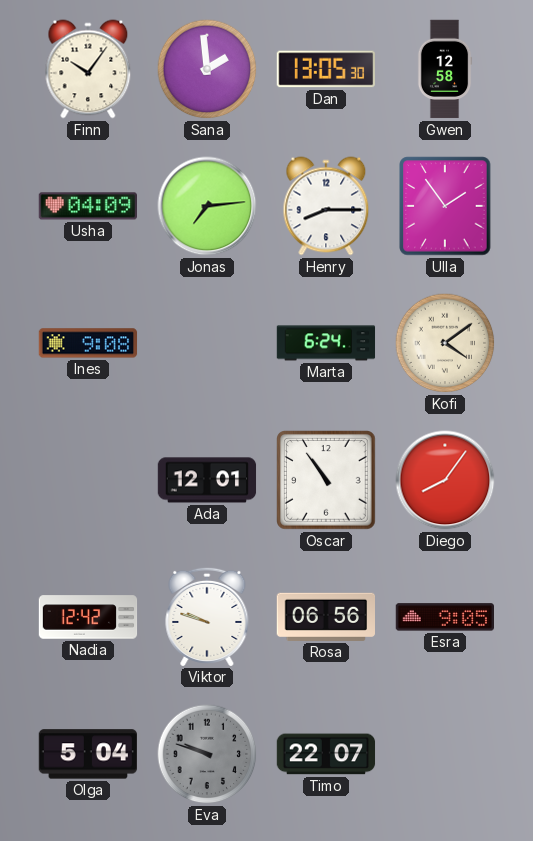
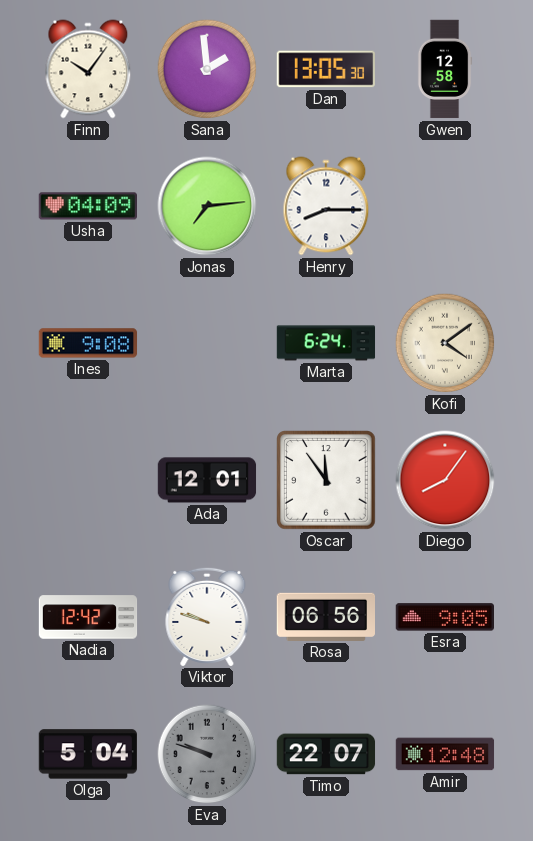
Ulla: 1:54 -> none (445, 206)
Oscar: 10:54 -> 11:54 (327, 481)
Amir: none -> 12:48 (445, 754)
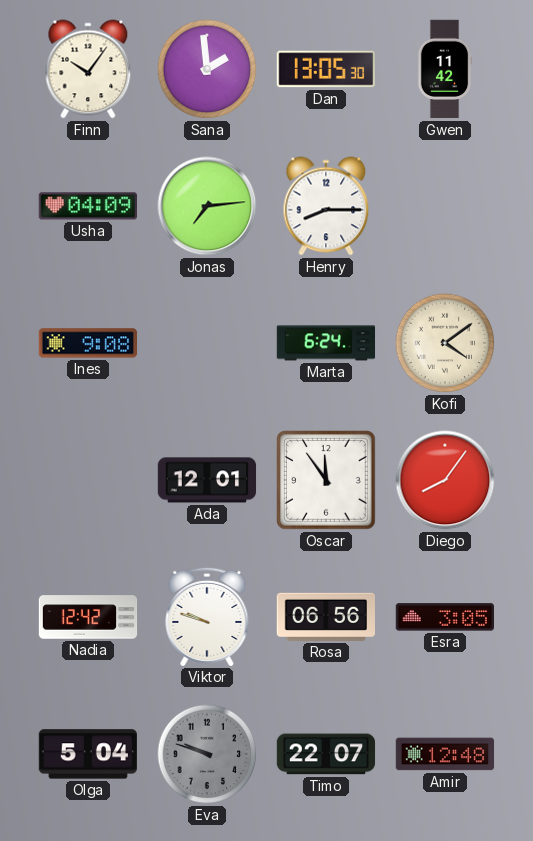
Gwen: 12:58 -> 11:42 (445, 69)
Esra: 9:05 -> 3:05 (444, 617)
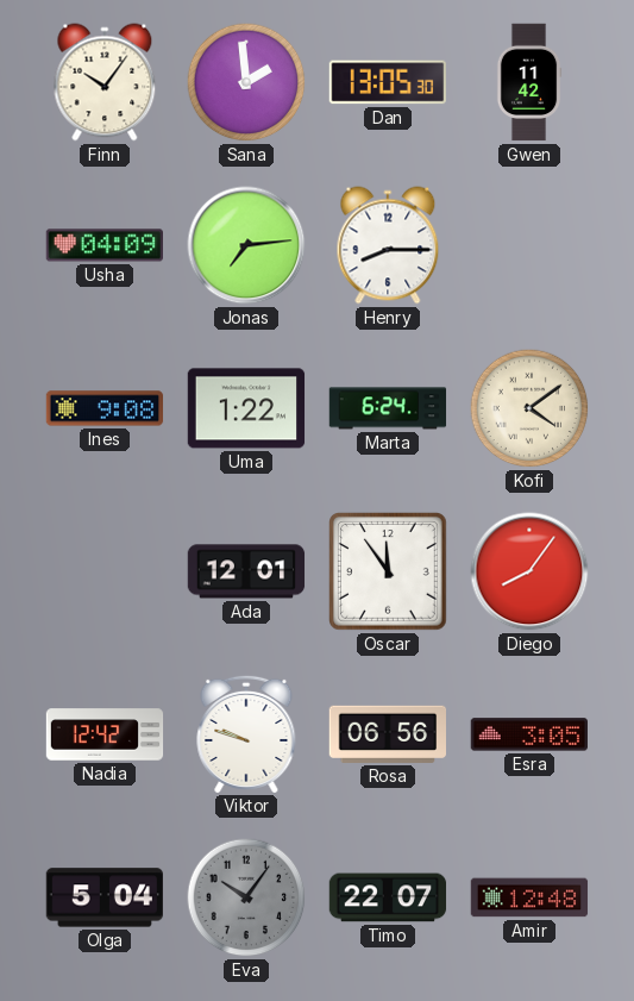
Uma: none -> 1:22 (246, 408)
Eva: 9:48 -> 10:06 (246, 897)
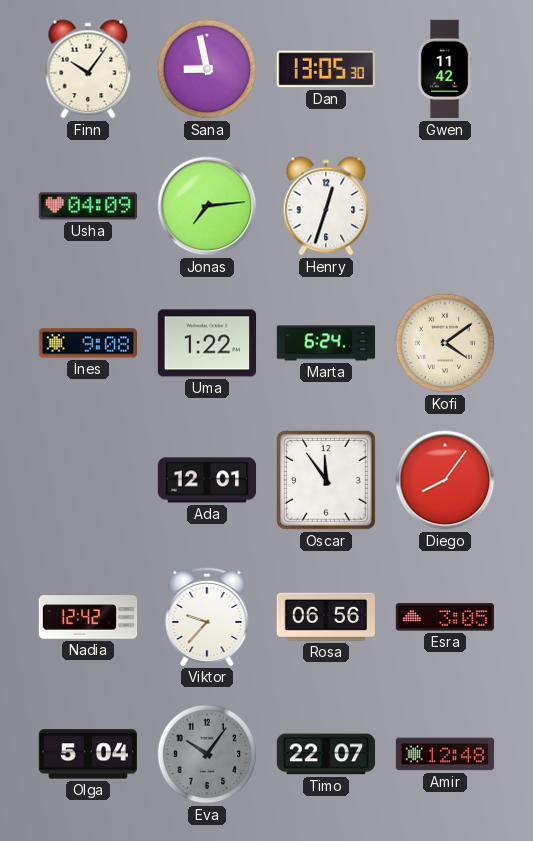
Sana: 1:59 -> 8:58 (207, 69)
Henry: 8:15 -> 12:33 (326, 206)
Viktor: 9:48 -> 9:37 (207, 616)
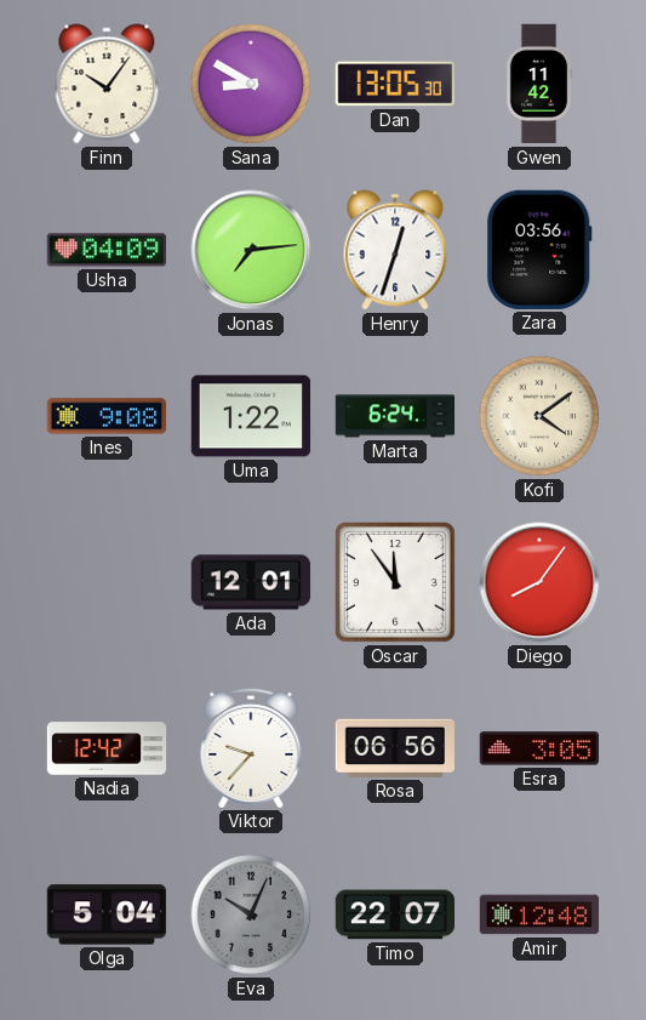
Sana: 8:58 -> 8:50 (251, 84)
Zara: none -> 03:56 (539, 250)
Eva: 10:06 -> 10:04 (251, 914)
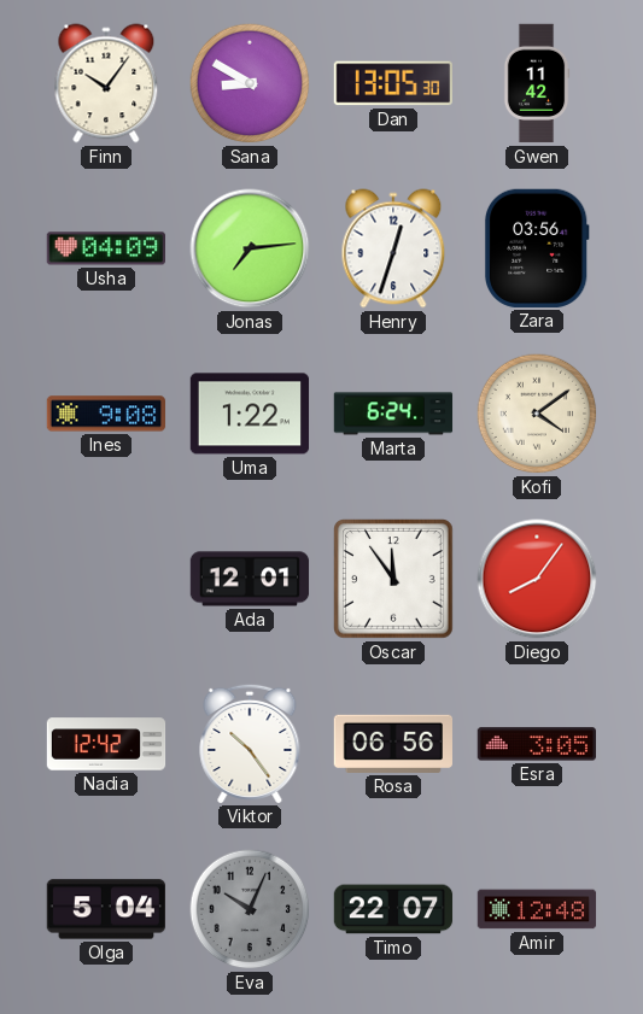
Viktor: 9:37 -> 10:24 (250, 743)
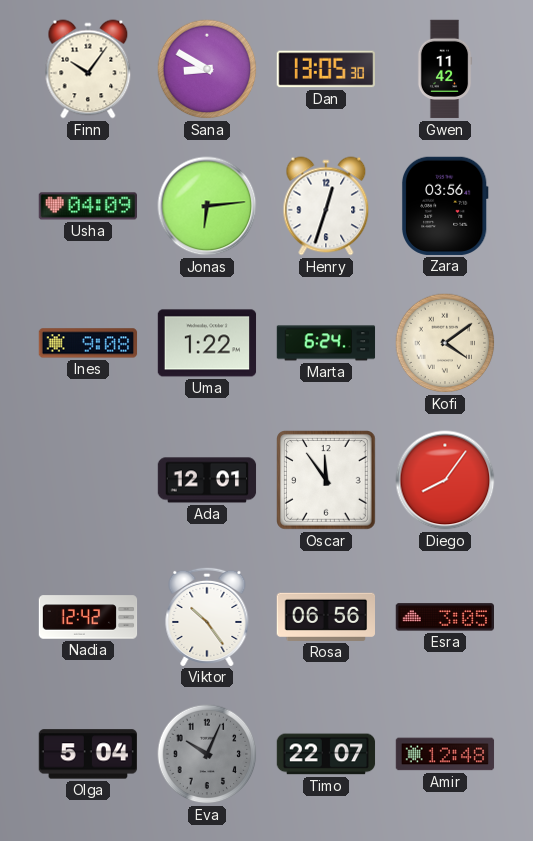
Jonas: 7:14 -> 6:14 (207, 206)
